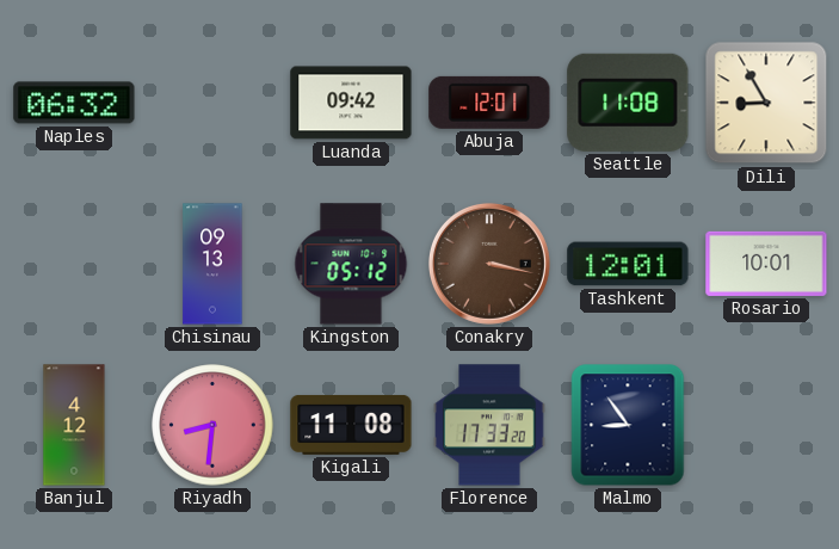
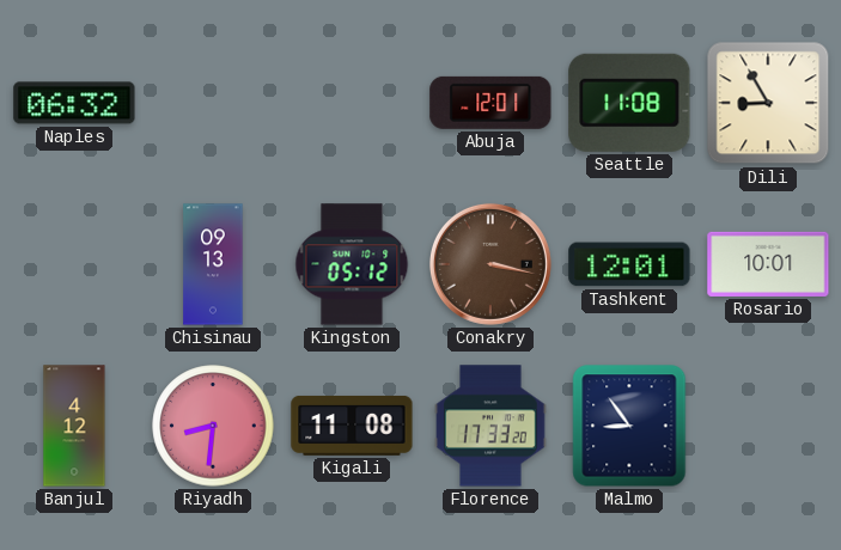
Luanda: 09:42 -> none (351, 103)
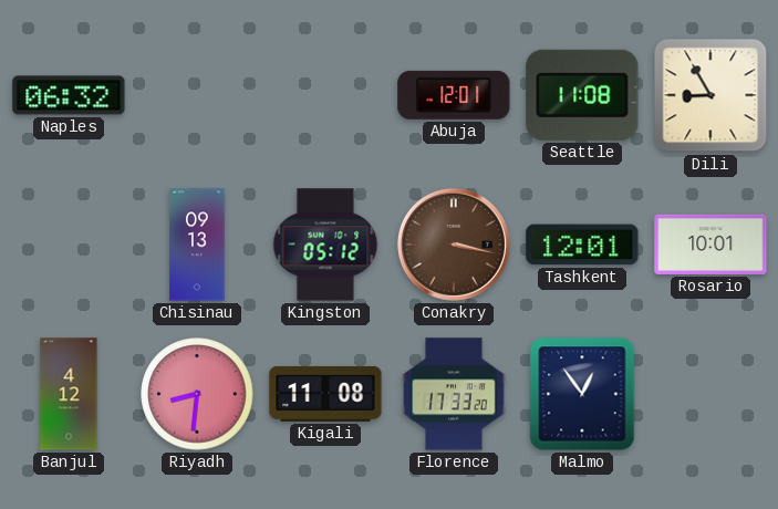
Malmo: 8:54 -> 12:54 (582, 394)
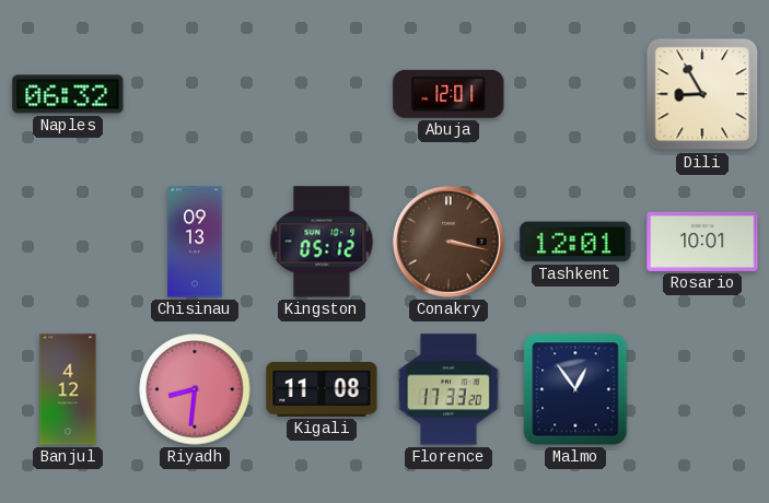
Seattle: 11:08 -> none (582, 95)
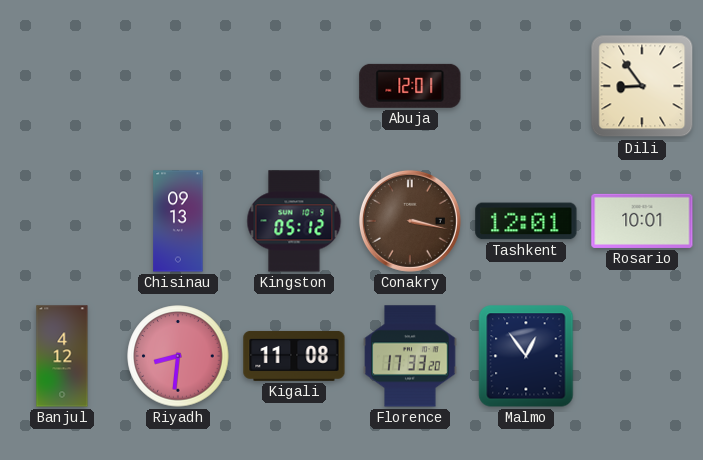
Naples: 06:32 -> none (68, 94)
Dili: 8:55 -> 8:54 (642, 86)
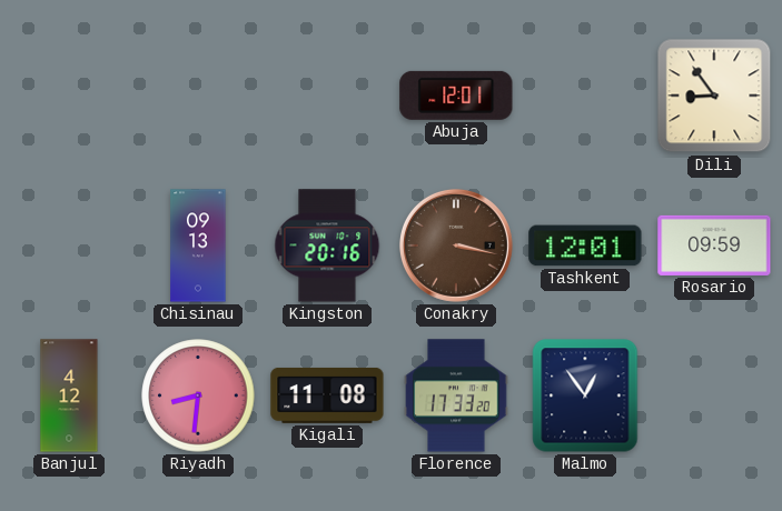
Kingston: 05:12 -> 20:16 (327, 246)
Rosario: 10:01 -> 09:59 (714, 246)
